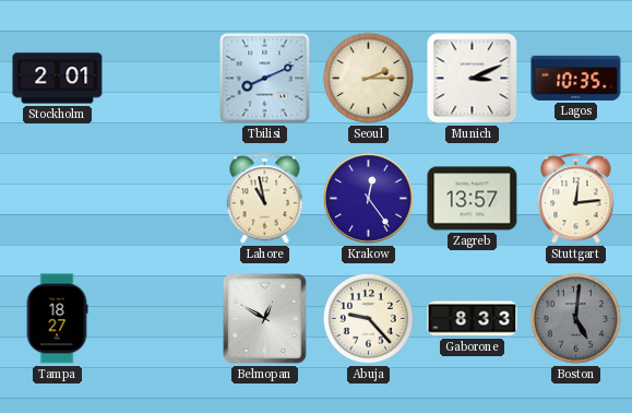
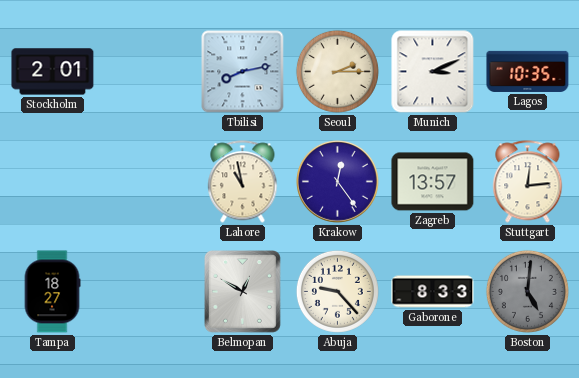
Tbilisi: 8:11 -> 8:13 (243, 72)
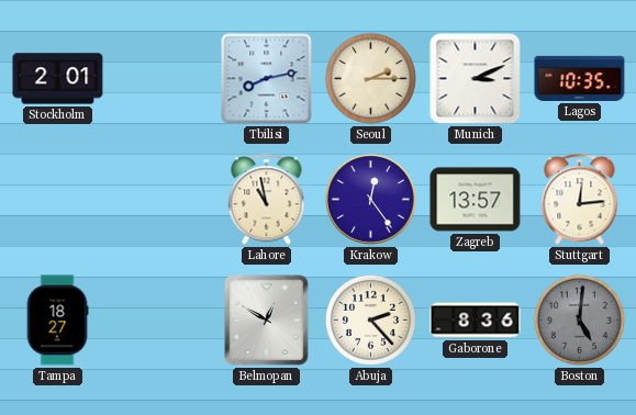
Abuja: 9:23 -> 2:23 (370, 319)
Gaborone: 8:33 -> 8:36 (476, 321)
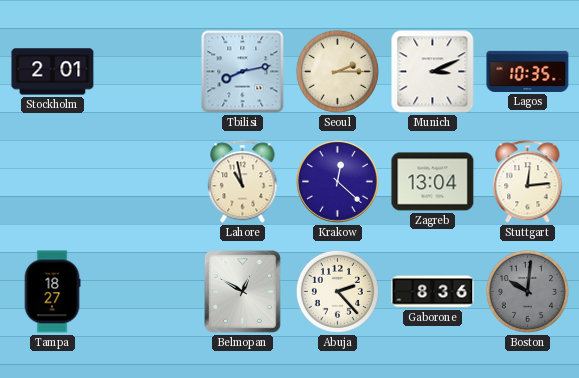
Krakow: 12:24 -> 12:22 (338, 182)
Zagreb: 13:57 -> 13:04 (433, 182)
Boston: 5:01 -> 10:01 (527, 291)
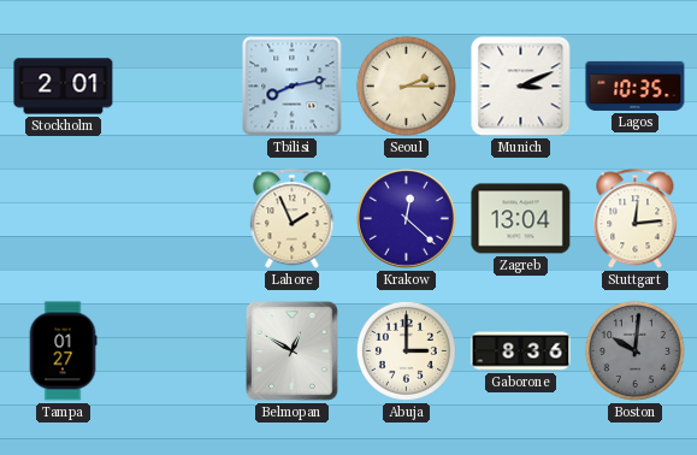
Lahore: 10:58 -> 1:56 (293, 219)
Tampa: 18:27 -> 01:27 (63, 351)
Abuja: 2:23 -> 3:00 (406, 350)
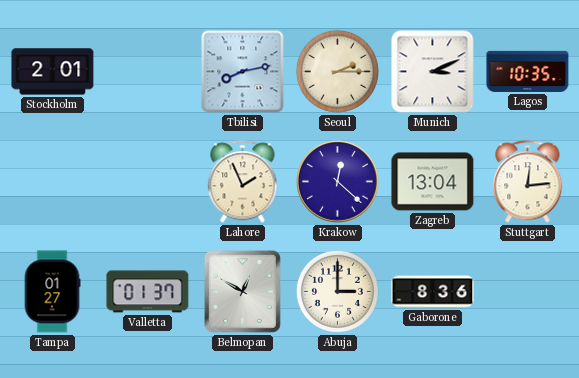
Valletta: none -> 01:37 (148, 292)
Boston: 10:01 -> none (634, 350)
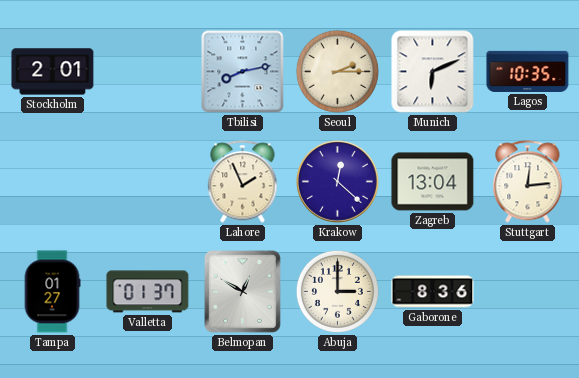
Munich: 3:11 -> 6:11 (433, 72)
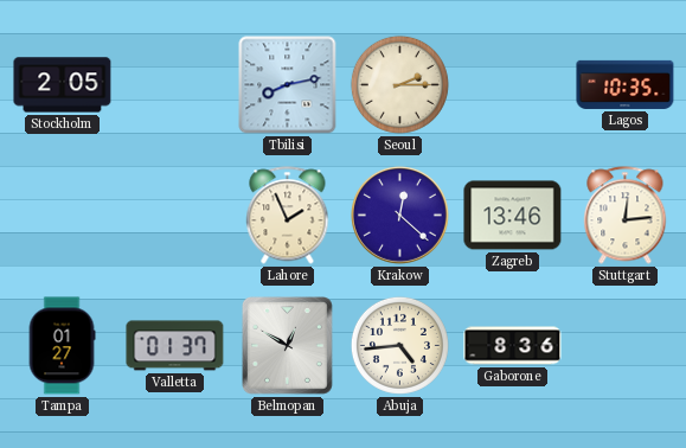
Stockholm: 2:01 -> 2:05 (63, 85)
Munich: 6:11 -> none (433, 72)
Zagreb: 13:04 -> 13:46 (513, 216)
Abuja: 3:00 -> 4:44 (399, 345)
